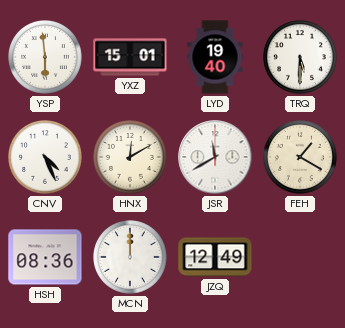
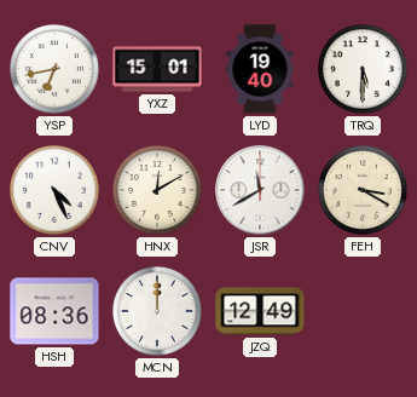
YSP: 5:59 -> 6:43 (56, 70)
FEH: 1:20 -> 3:20 (364, 191)
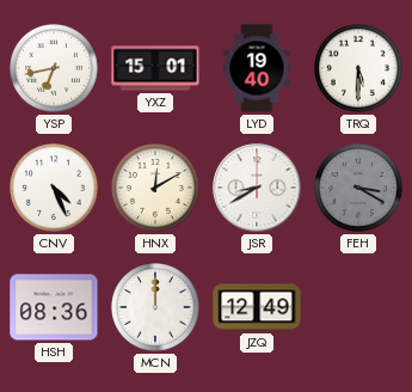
JSR: 11:40 -> 8:40 (257, 188)
FEH dial: cream -> grey (359, 189)
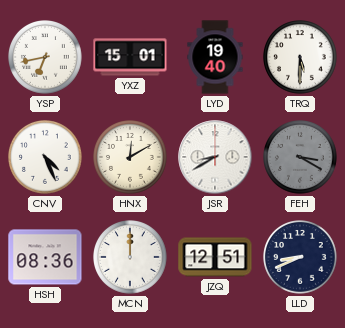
JZQ: 12:49 -> 12:51 (215, 257)
LLD: none -> 8:41 (301, 258)
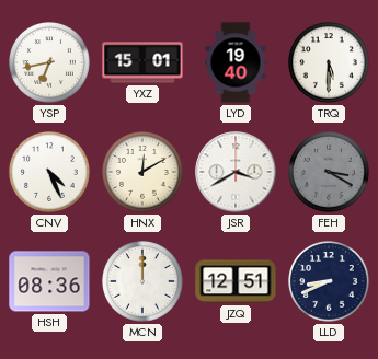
JSR: 8:40 -> 3:40 (236, 172)
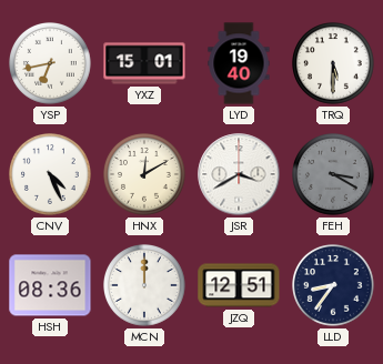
LLD: 8:41 -> 8:36 (334, 286)
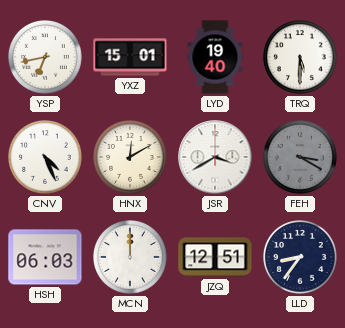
HSH: 08:36 -> 06:03 (45, 257)
